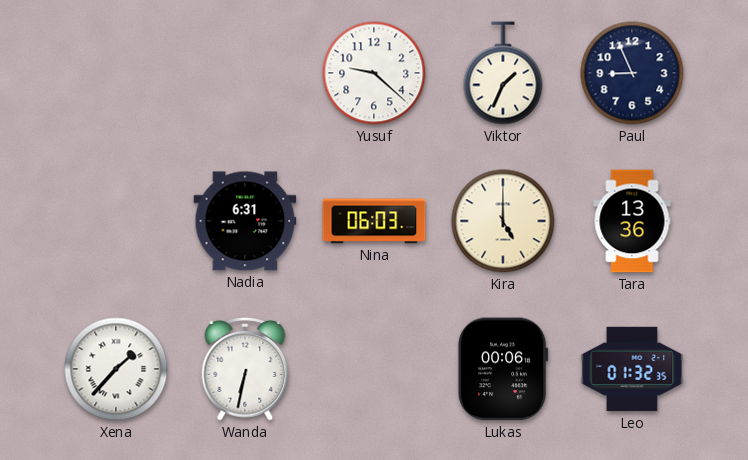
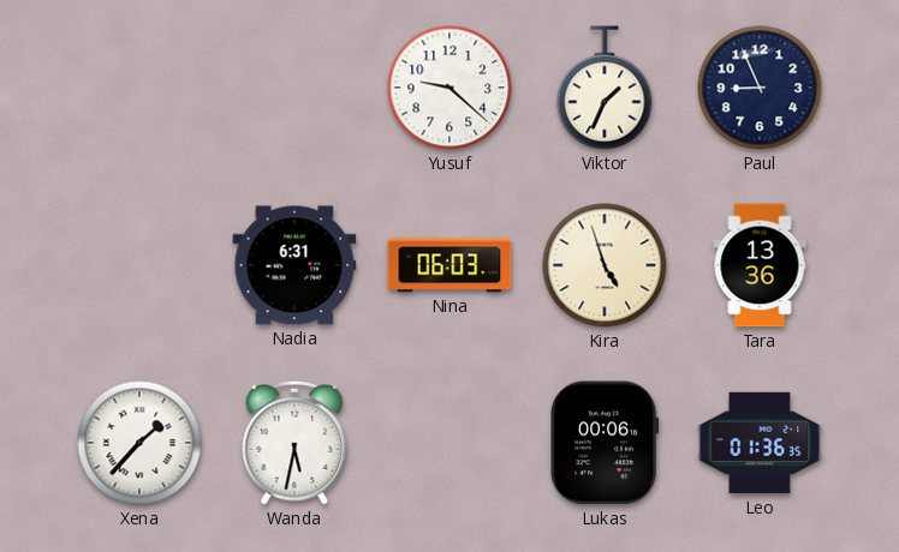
Kira: 5:00 -> 4:57 (605, 265)
Wanda: 6:32 -> 5:32 (294, 444)
Leo: 01:32 -> 01:36 (760, 443)
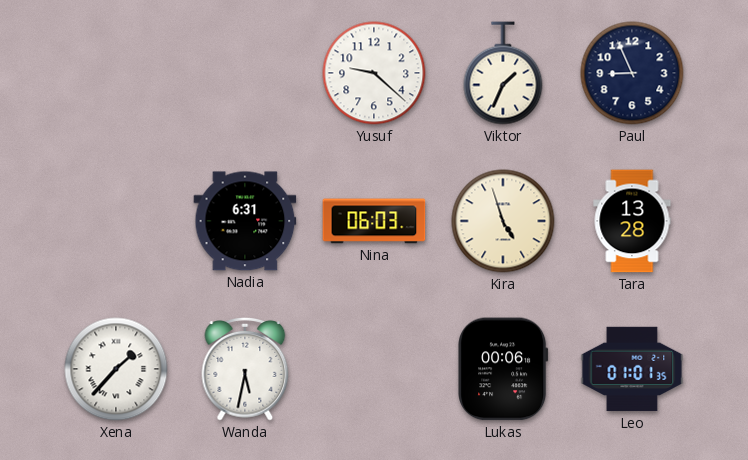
Tara: 13:36 -> 13:28 (632, 221)
Leo: 01:36 -> 01:01 (632, 369)
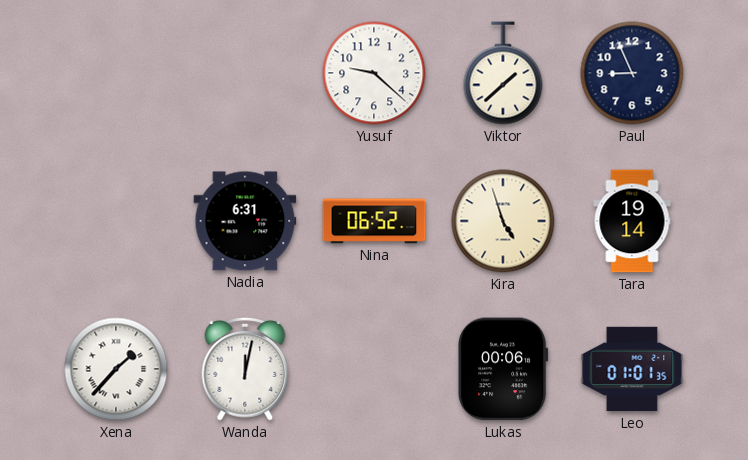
Viktor: 1:34 -> 1:38 (503, 73)
Nina: 06:03 -> 06:52 (374, 221)
Tara: 13:28 -> 19:14 (632, 221)
Wanda: 5:32 -> 12:02 (245, 370)
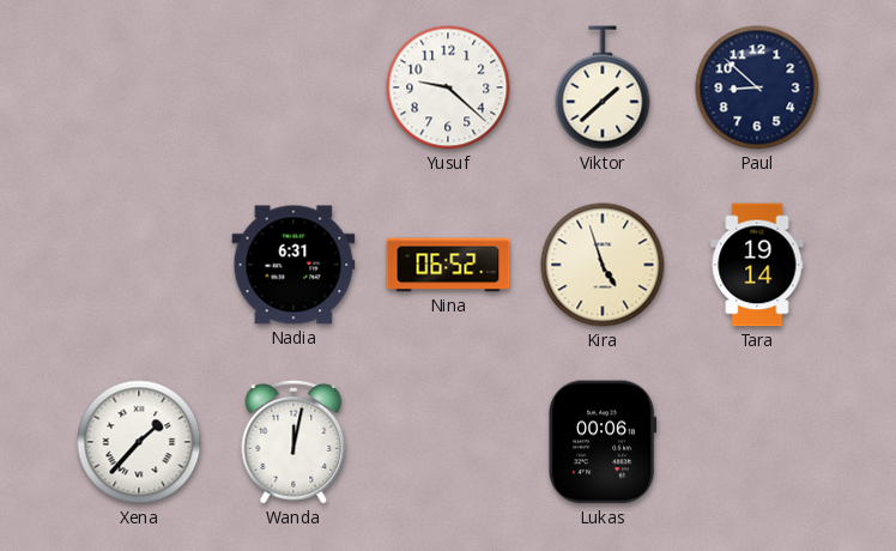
Paul: 8:56 -> 8:52 (757, 87)
Leo: 01:01 -> none (632, 369)
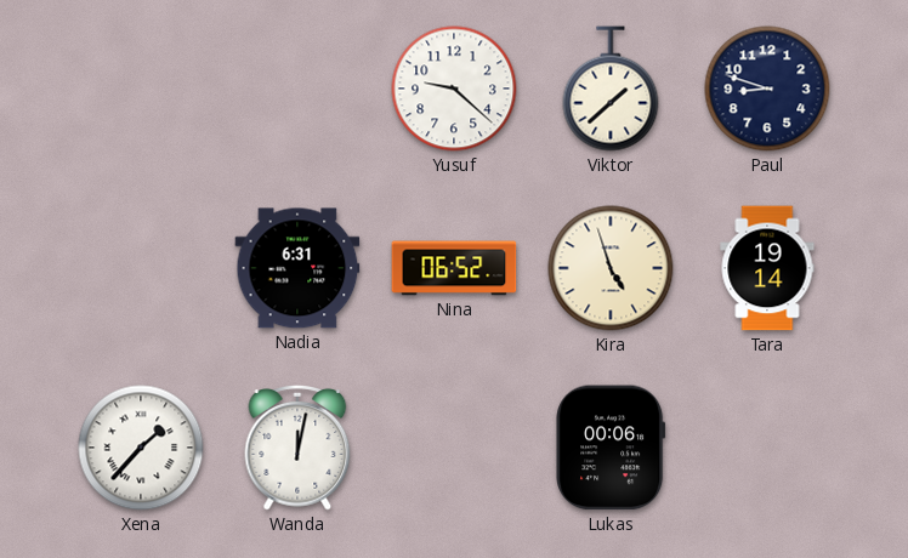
Paul: 8:52 -> 8:48 (767, 89)
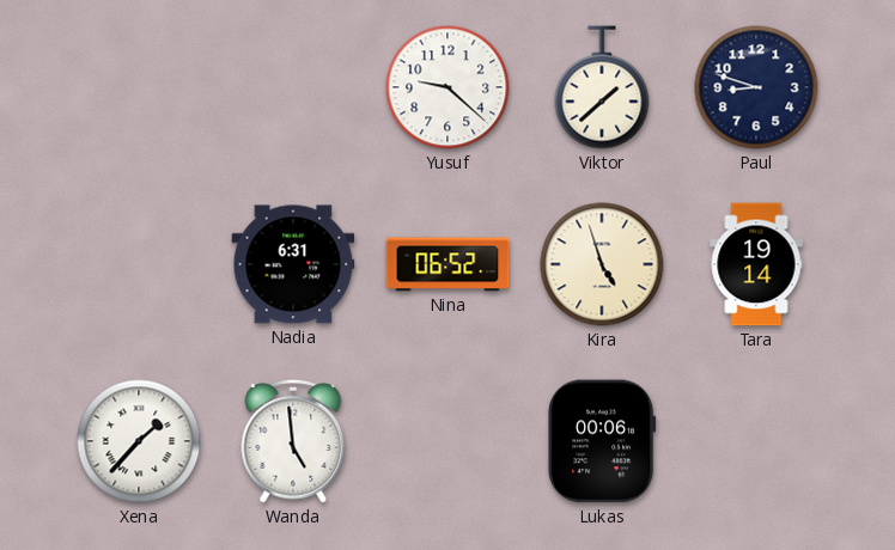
Wanda: 12:02 -> 4:59 (293, 442)
